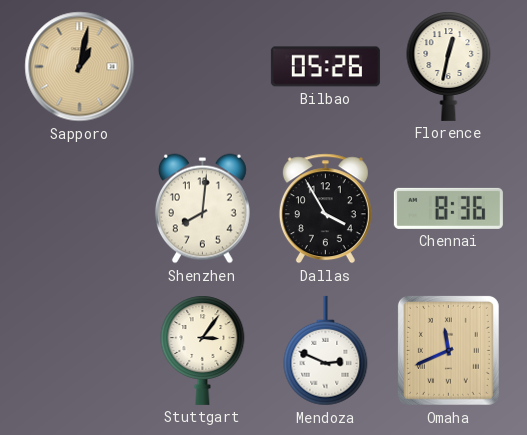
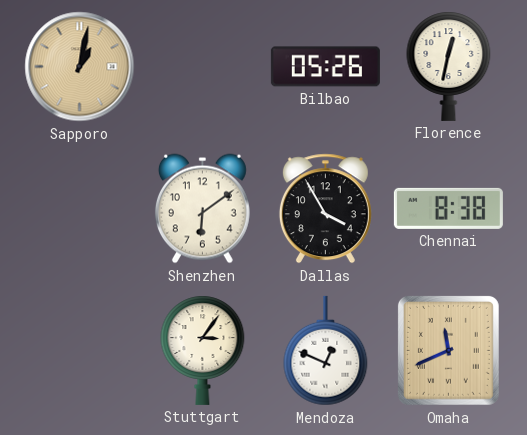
Shenzhen: 8:01 -> 6:09 (202, 209)
Chennai: 8:36 -> 8:38 (448, 208)
Mendoza: 2:49 -> 12:49 (326, 351)
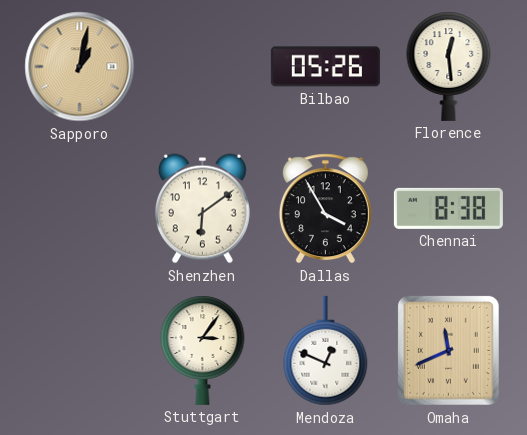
Florence: 12:32 -> 12:29 (449, 66)
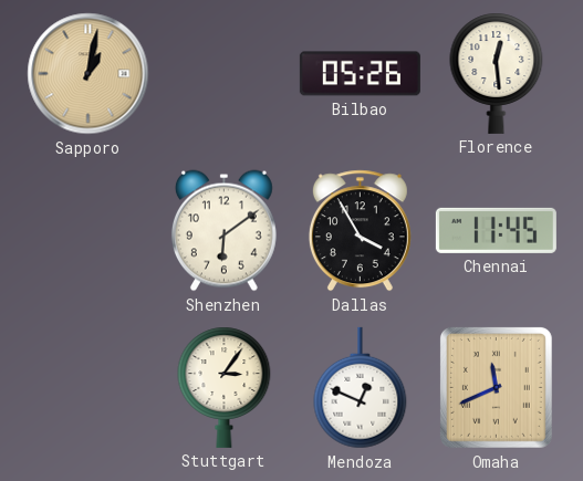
Chennai: 8:38 -> 11:45 (496, 230)
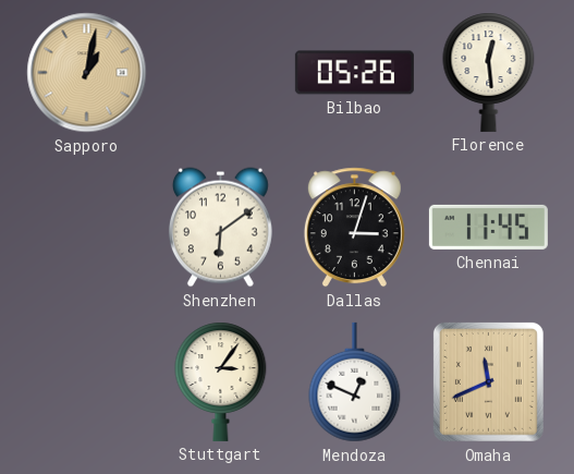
Dallas: 3:55 -> 3:03 (354, 228)
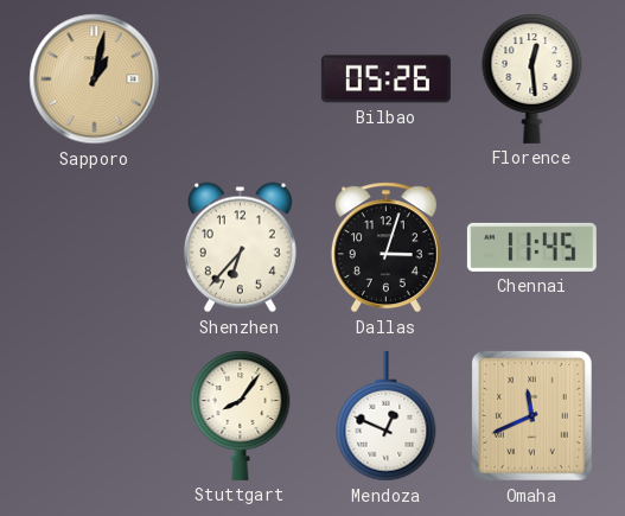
Shenzhen: 6:09 -> 6:37 (240, 248)
Stuttgart: 3:06 -> 8:06 (241, 415)
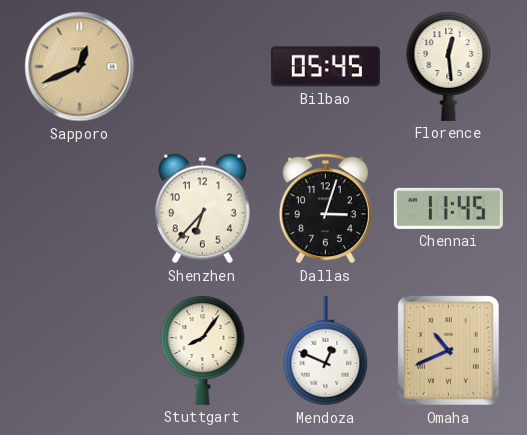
Sapporo: 1:02 -> 12:41 (80, 67)
Bilbao: 05:26 -> 05:45 (325, 67)
Omaha: 11:41 -> 10:41 (448, 350)
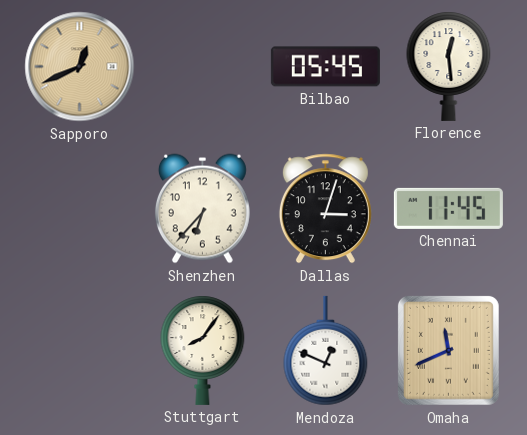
Omaha: 10:41 -> 11:41 (448, 350)
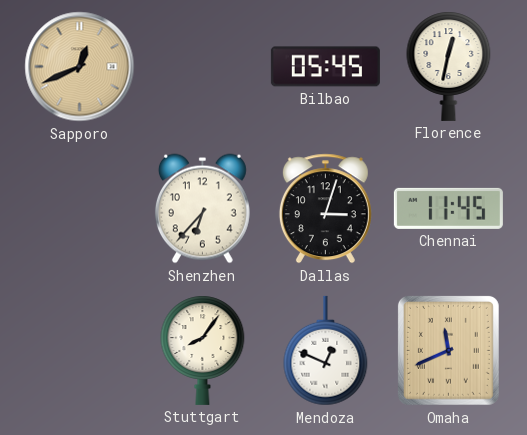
Florence: 12:29 -> 12:32 (449, 66)
